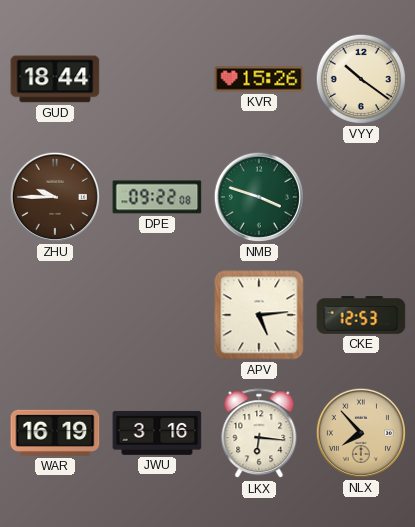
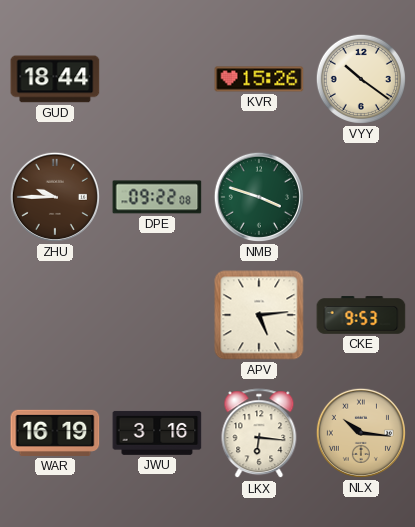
CKE: 12:53 -> 9:53 (361, 315)
NLX: 7:53 -> 10:16 (361, 433)
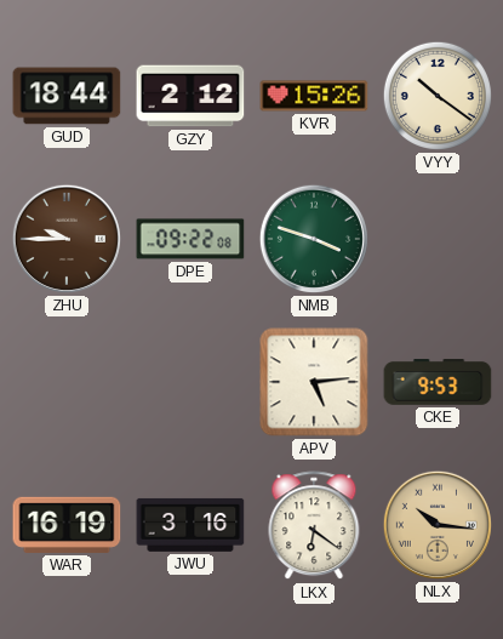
GZY: none -> 2:12 (190, 96)
LKX: 6:16 -> 6:21 (314, 526)
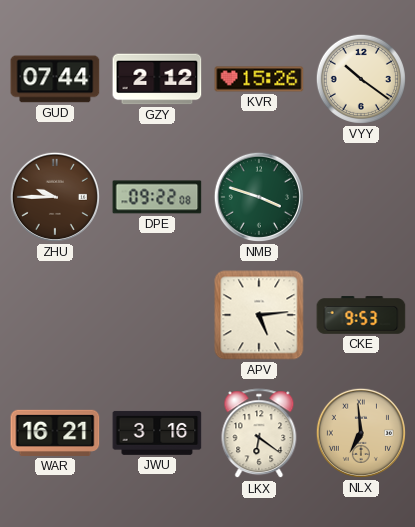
GUD: 18:44 -> 07:44 (55, 79)
WAR: 16:19 -> 16:21 (55, 433)
NLX: 10:16 -> 6:59 (361, 433)
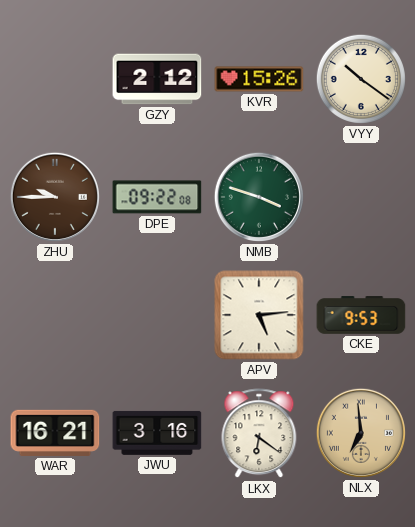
GUD: 07:44 -> none (55, 79)
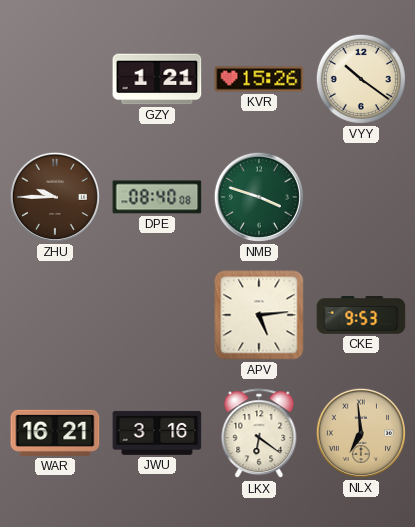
GZY: 2:12 -> 1:21 (157, 79)
DPE: 09:22 -> 08:40 (157, 197)
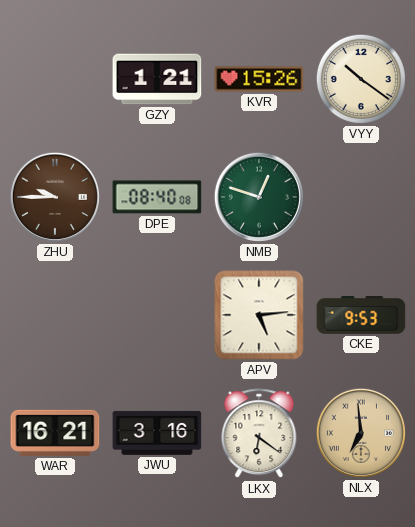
NMB: 3:48 -> 12:48 (259, 197)
